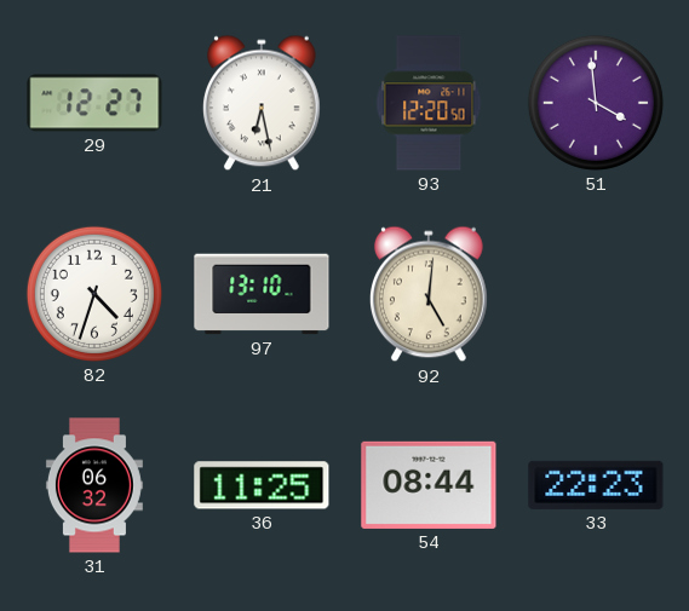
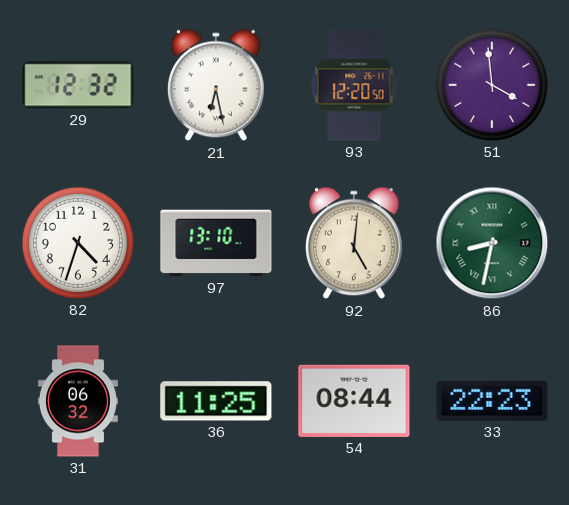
29: 12:27 -> 12:32 (78, 85)
86: none -> 8:32 (492, 243)
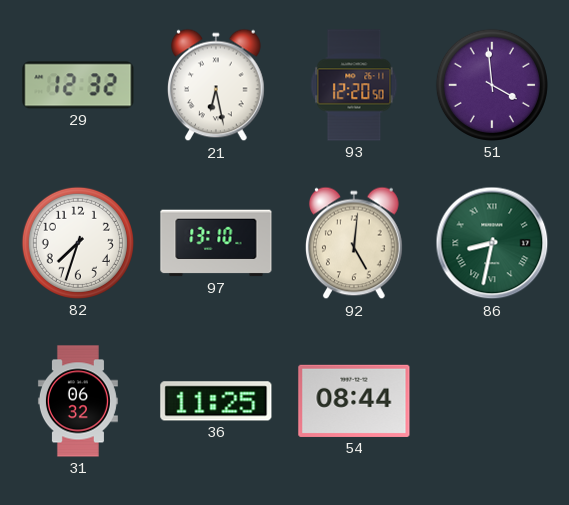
82: 4:33 -> 7:33 (78, 243)
33: 22:23 -> none (492, 401)
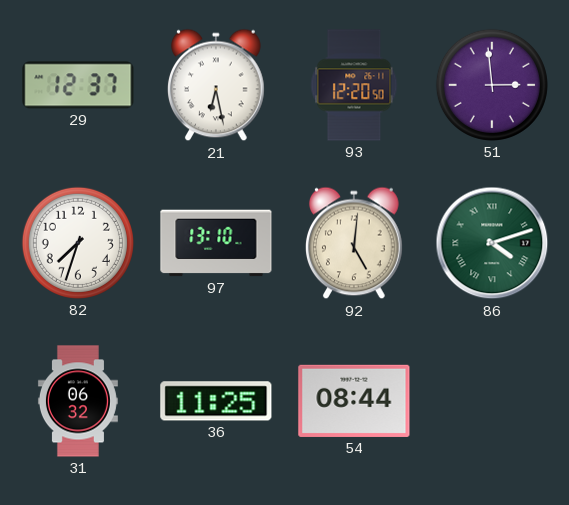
29: 12:32 -> 12:37 (78, 85)
51: 3:59 -> 2:59 (492, 85)
86: 8:32 -> 4:12 (492, 243)
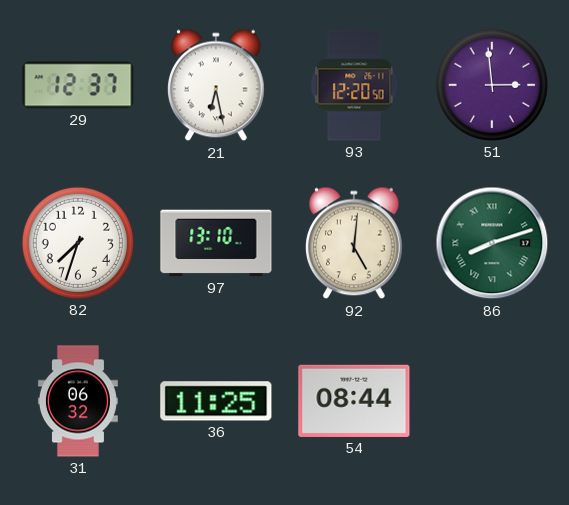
86: 4:12 -> 8:12 (492, 243)
